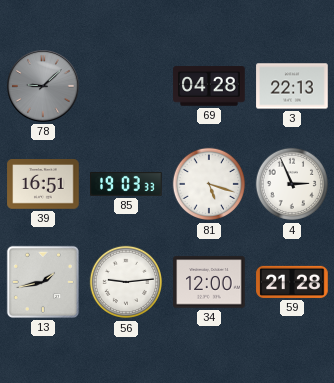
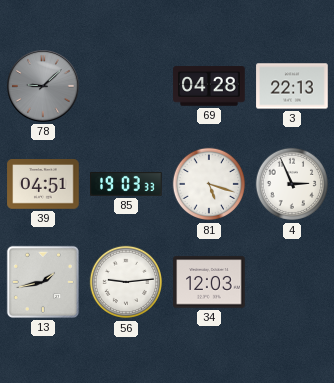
39: 16:51 -> 04:51 (43, 184)
34: 12:00 -> 12:03 (209, 282)
59: 21:28 -> none (292, 282)
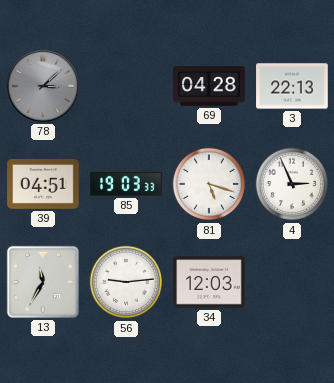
78: 9:08 -> 3:08 (44, 87)
13: 1:43 -> 11:35 (43, 282)
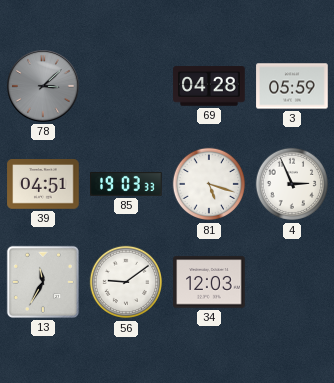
3: 22:13 -> 05:59 (292, 86)
56: 9:14 -> 9:09 (126, 282)
